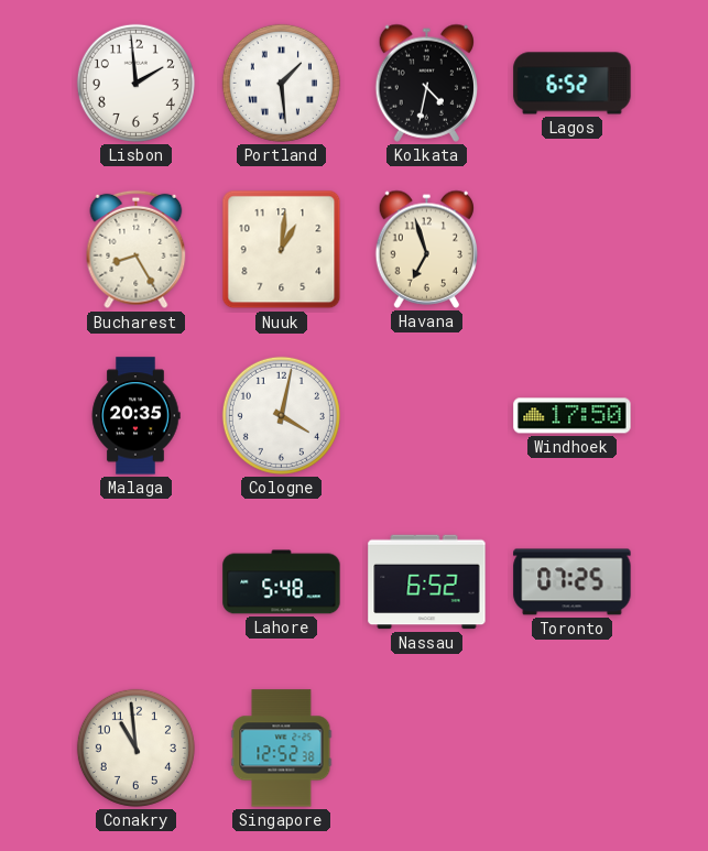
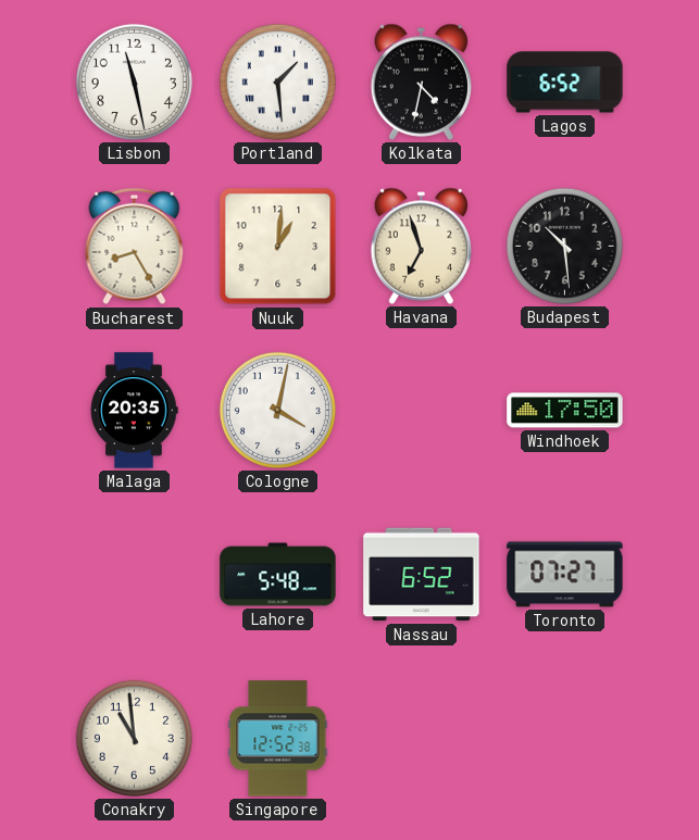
Lisbon: 1:59 -> 11:28 (134, 82)
Budapest: none -> 10:29 (564, 246)
Toronto: 07:25 -> 07:27 (565, 575)
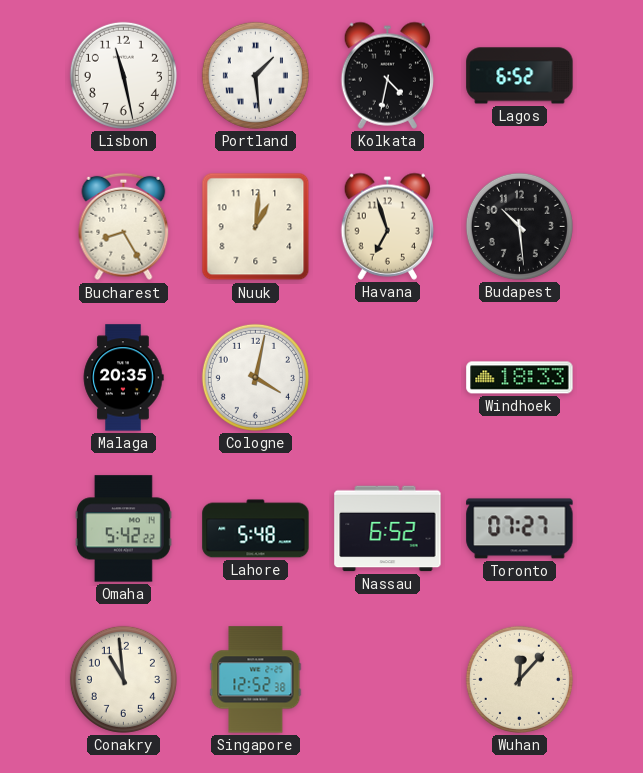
Windhoek: 17:50 -> 18:33 (520, 378)
Omaha: none -> 5:42 (123, 529)
Wuhan: none -> 12:07 (519, 679)
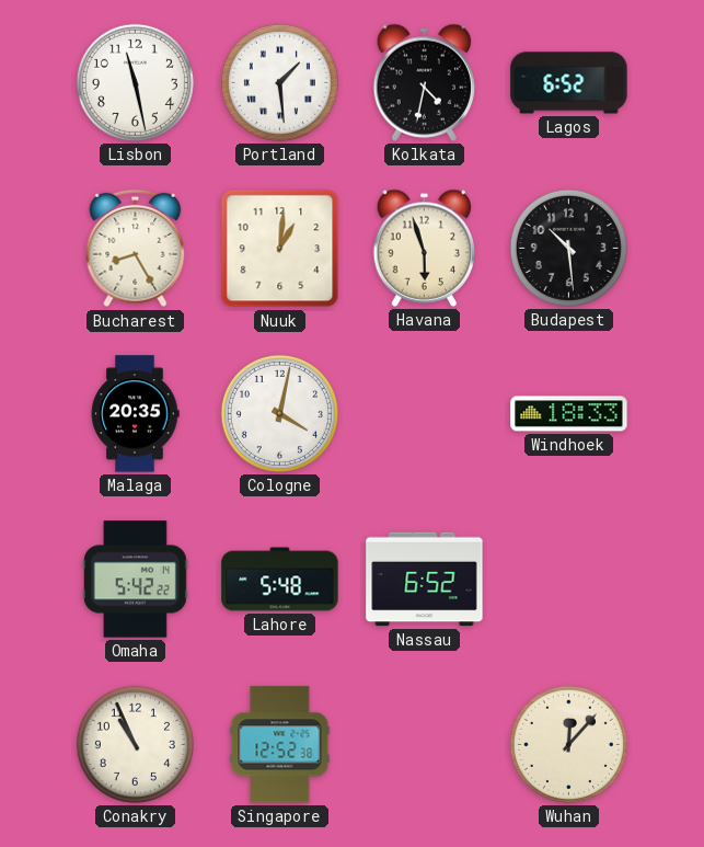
Havana: 6:57 -> 5:57 (424, 248)
Toronto: 07:27 -> none (520, 529)
Conakry: 10:59 -> 10:56 (135, 744)
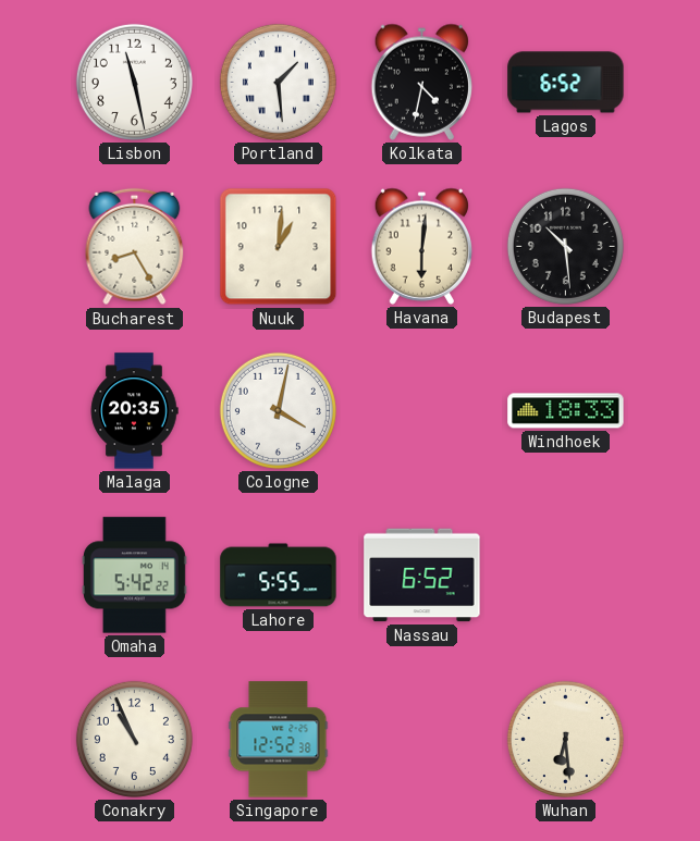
Havana: 5:57 -> 6:01 (421, 246)
Lahore: 5:48 -> 5:55 (279, 576)
Wuhan: 12:07 -> 6:29 (565, 739)
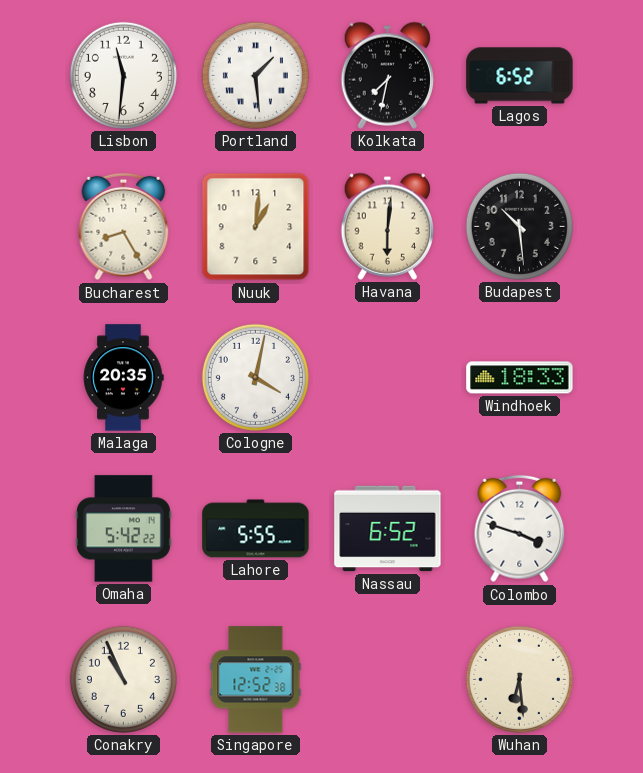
Lisbon: 11:28 -> 11:31 (123, 75)
Kolkata: 4:32 -> 7:32 (387, 75)
Colombo: none -> 3:48 (520, 529)
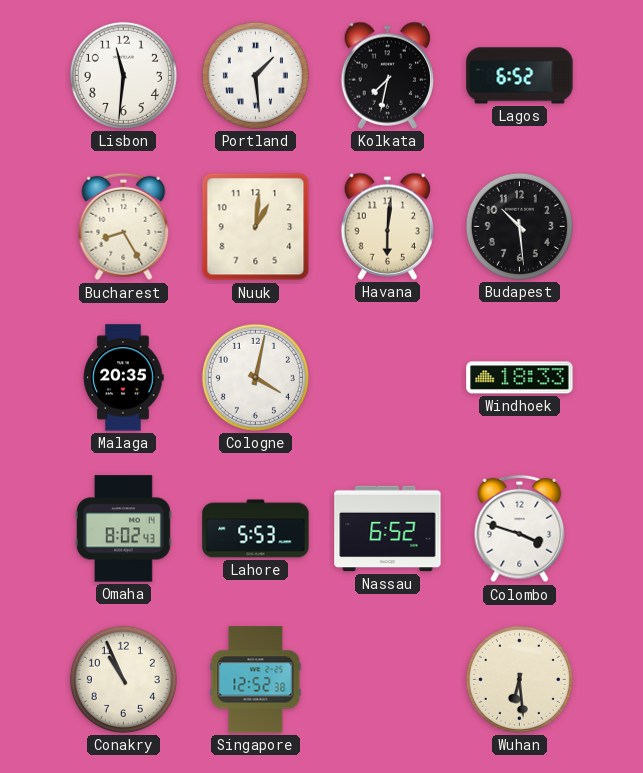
Omaha: 5:42 -> 8:02 (123, 529)
Lahore: 5:55 -> 5:53 (256, 529)
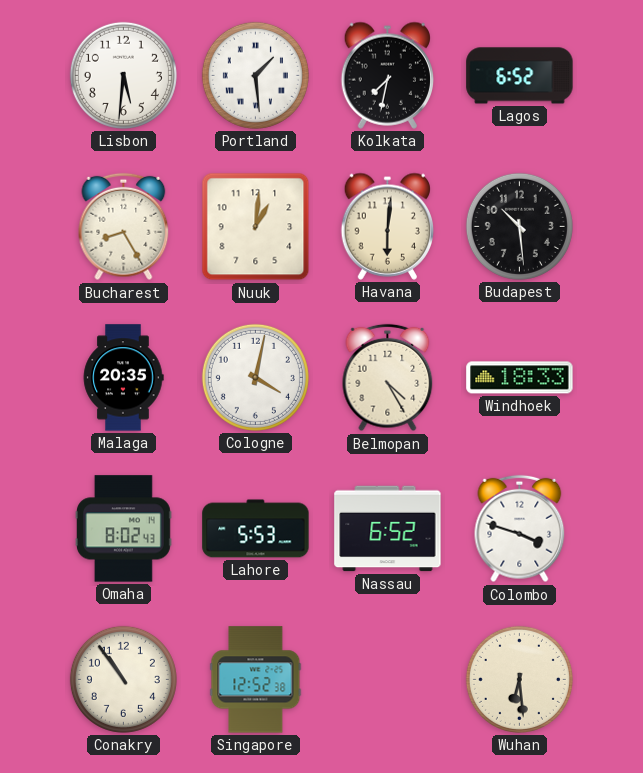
Lisbon: 11:31 -> 5:31 (123, 75)
Belmopan: none -> 4:25 (388, 378)
Conakry: 10:56 -> 10:54 (123, 679)
